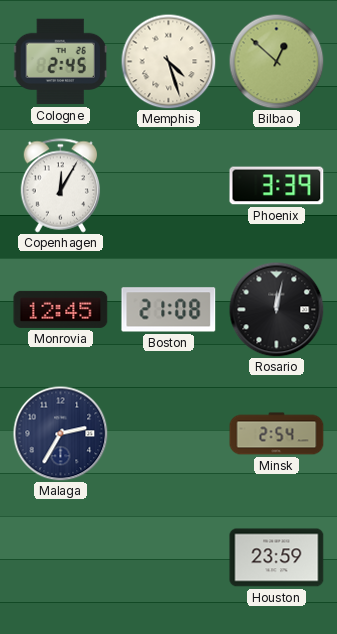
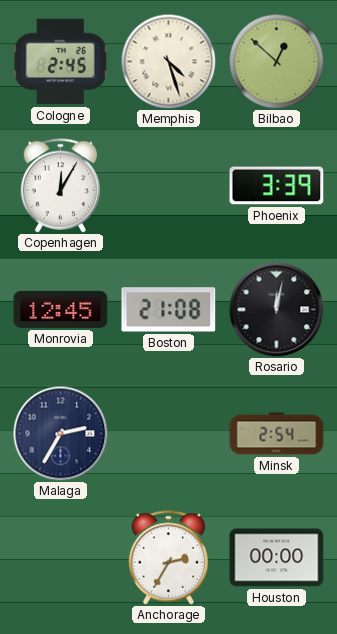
Anchorage: none -> 2:35 (169, 558)
Houston: 23:59 -> 00:00 (277, 558)
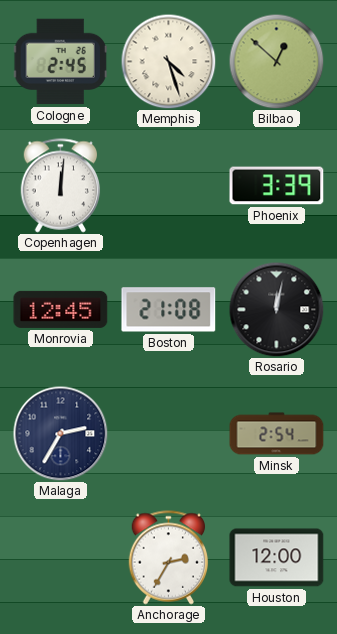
Copenhagen: 12:05 -> 12:01 (61, 186)
Houston: 00:00 -> 12:00 (277, 558)
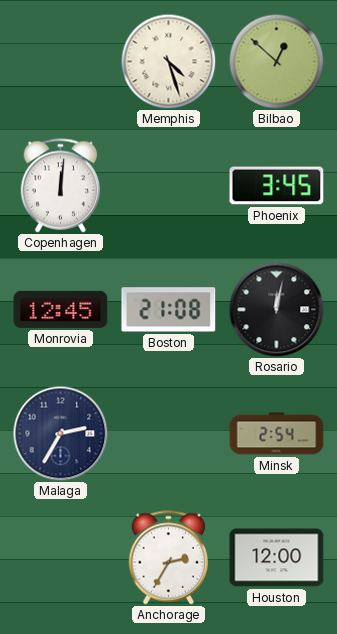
Cologne: 2:45 -> none (60, 62)
Phoenix: 3:39 -> 3:45 (277, 186)
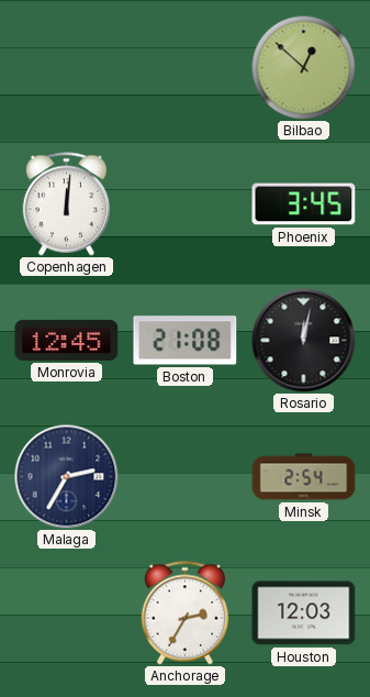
Memphis: 4:27 -> none (168, 61)
Houston: 12:00 -> 12:03 (304, 613)
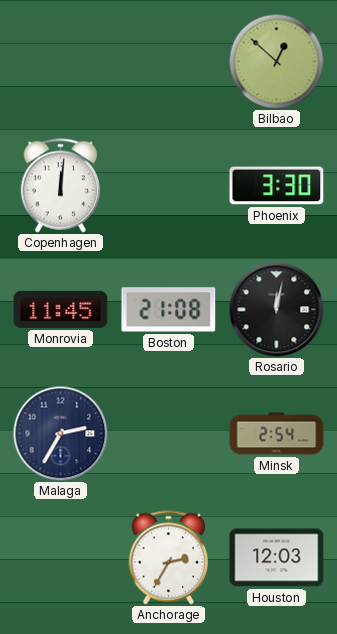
Phoenix: 3:45 -> 3:30 (277, 186)
Monrovia: 12:45 -> 11:45 (61, 309)
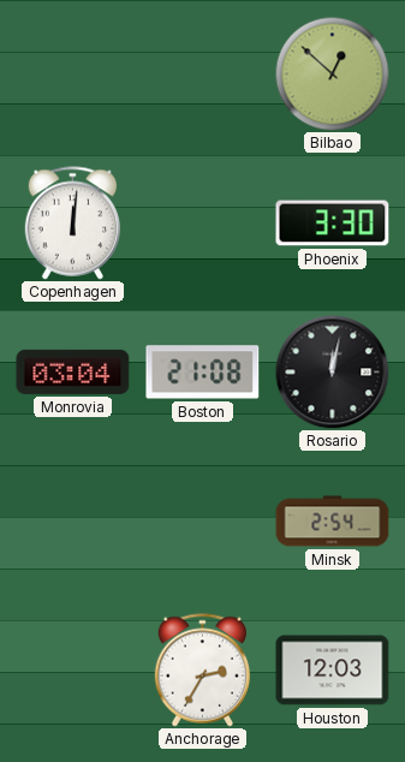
Monrovia: 11:45 -> 03:04 (73, 371)
Malaga: 2:35 -> none (60, 433)
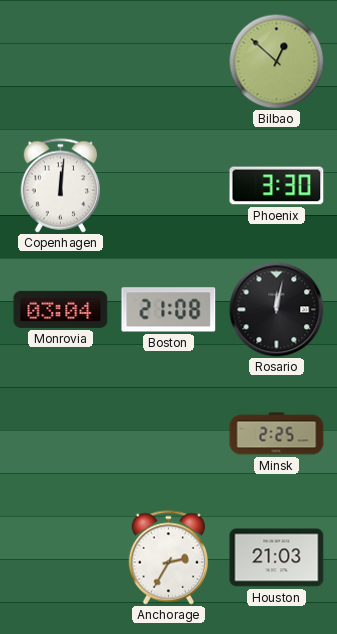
Minsk: 2:54 -> 2:25 (277, 434)
Houston: 12:03 -> 21:03 (277, 558)
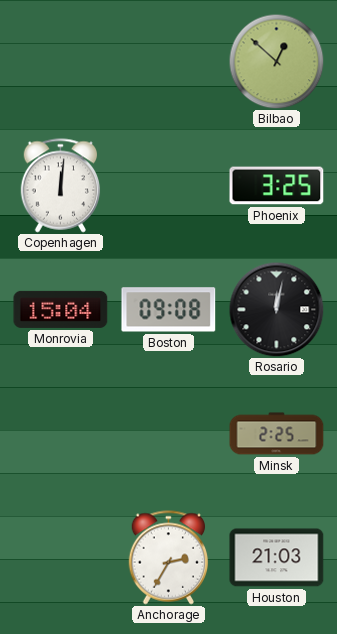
Phoenix: 3:30 -> 3:25 (277, 186)
Monrovia: 03:04 -> 15:04 (61, 309)
Boston: 21:08 -> 09:08 (169, 310)
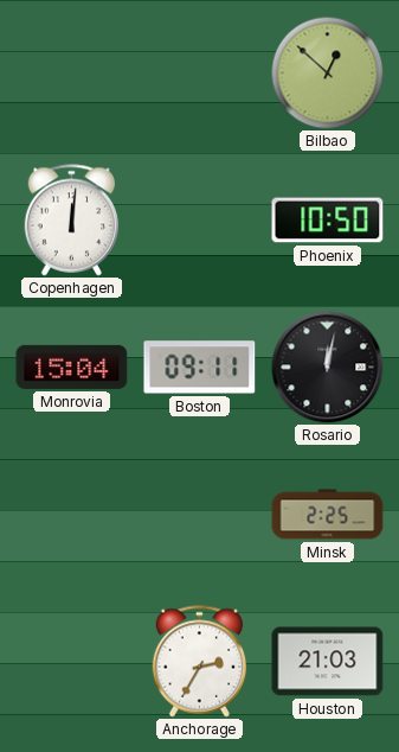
Phoenix: 3:25 -> 10:50 (328, 221)
Boston: 09:08 -> 09:11 (200, 368)
